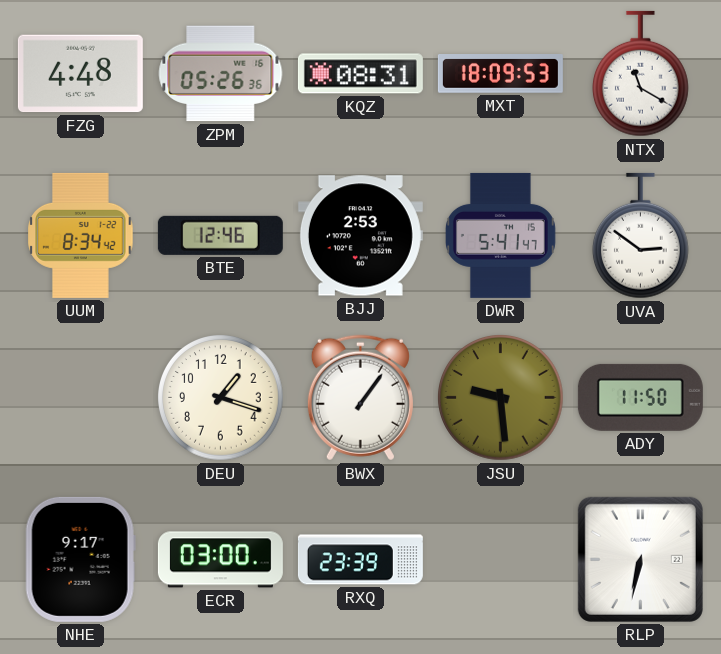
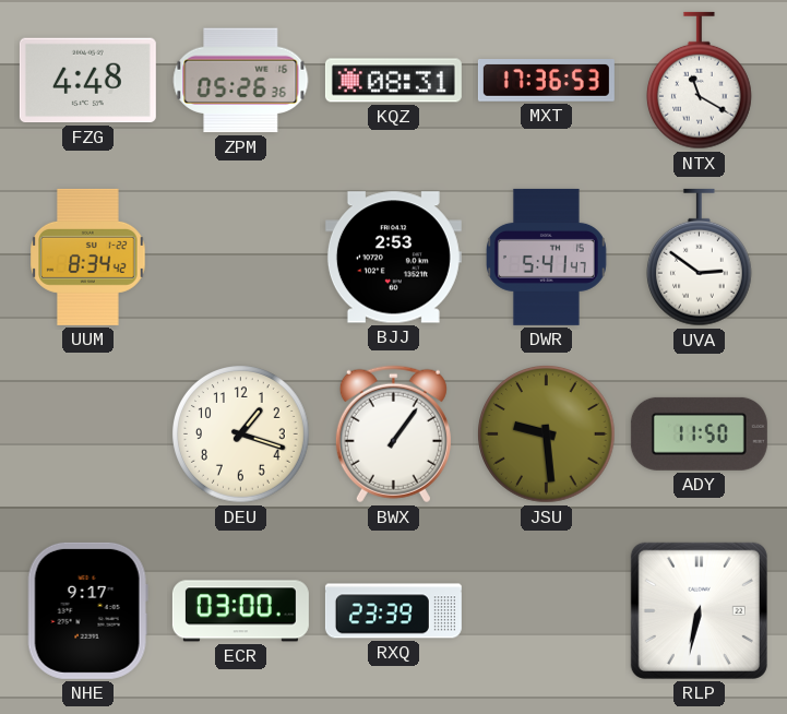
MXT: 18:09 -> 17:36 (546, 81)
BTE: 12:46 -> none (220, 235)
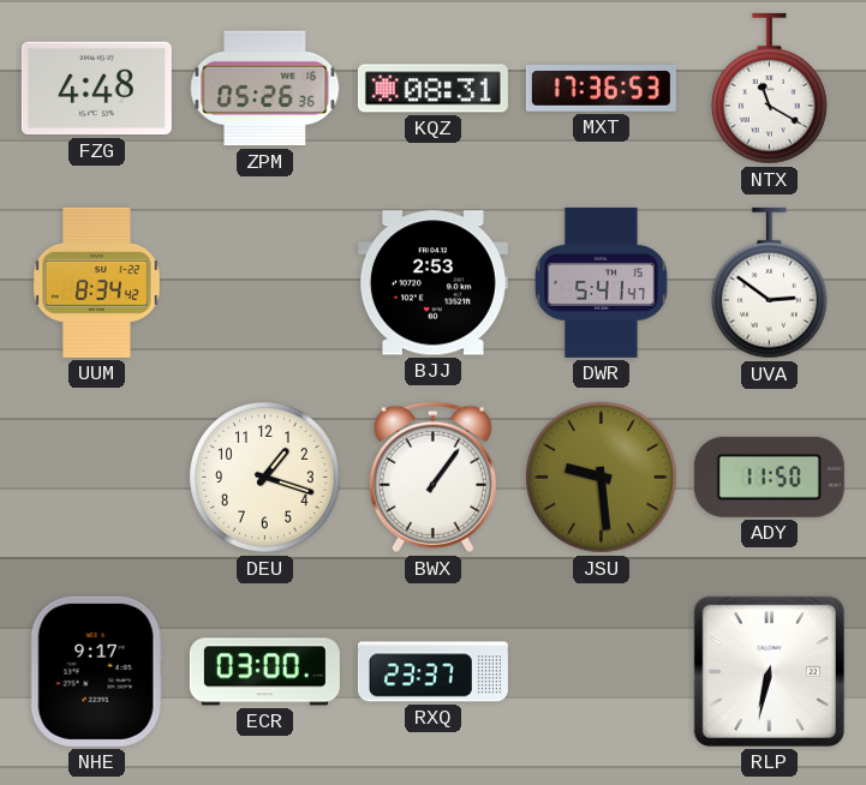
RXQ: 23:39 -> 23:37 (432, 672)
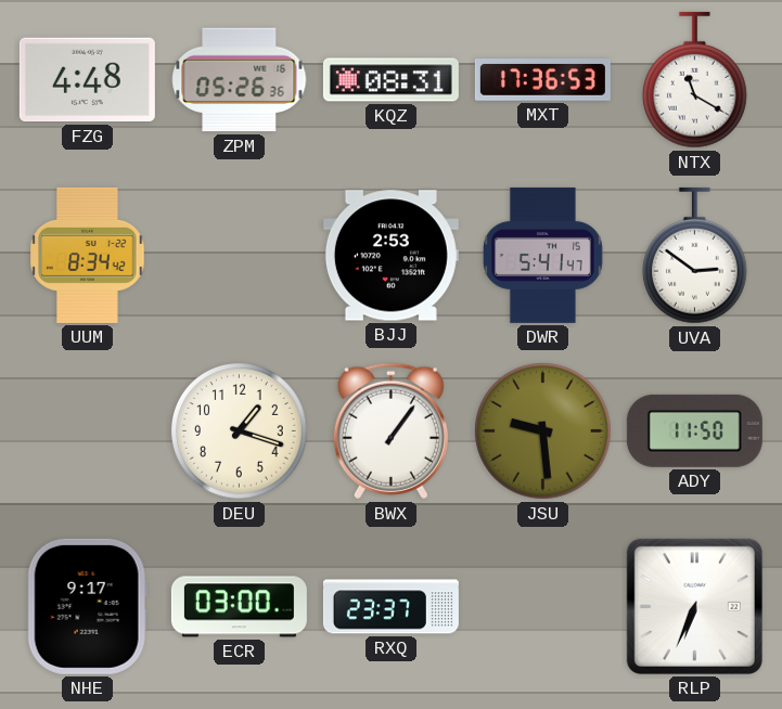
RLP: 6:32 -> 6:34 (694, 606)
